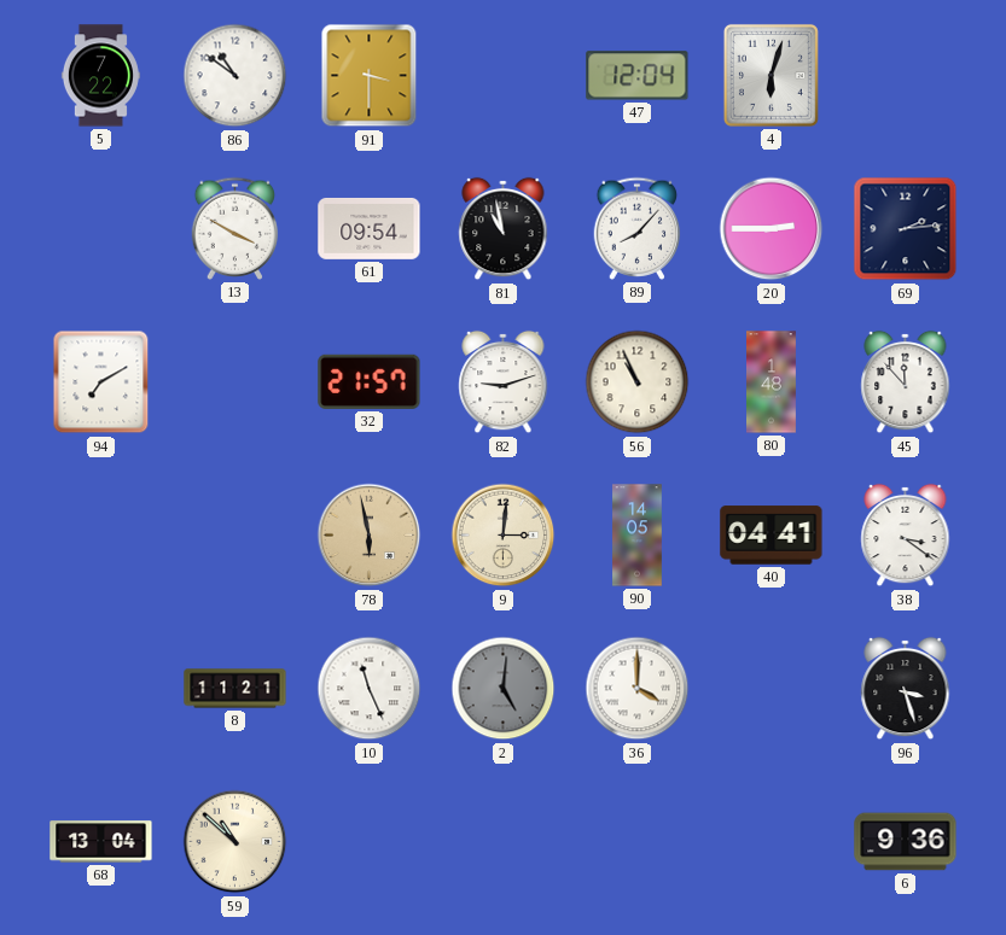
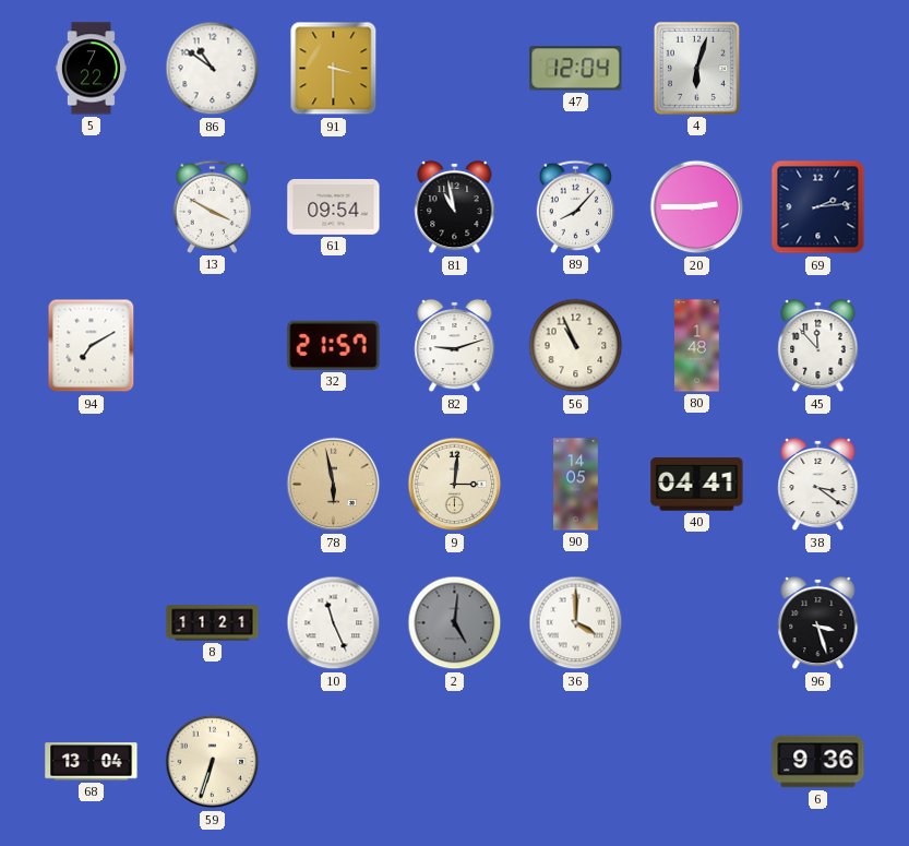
59: 10:52 -> 6:33 (213, 762)
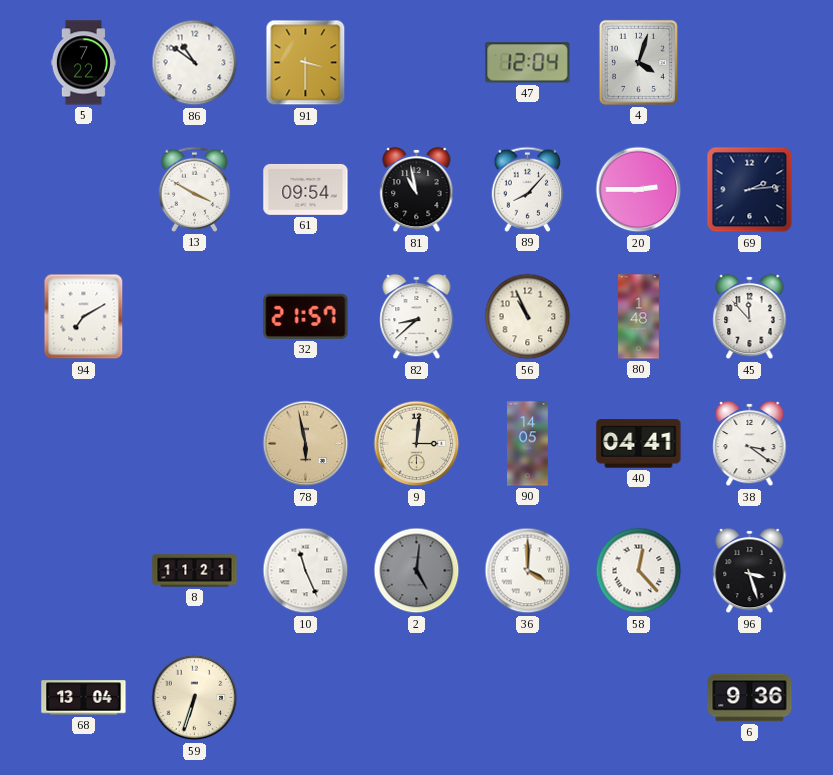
4: 6:03 -> 4:03 (638, 62)
82: 9:12 -> 8:38 (417, 317)
58: none -> 12:23 (639, 571)
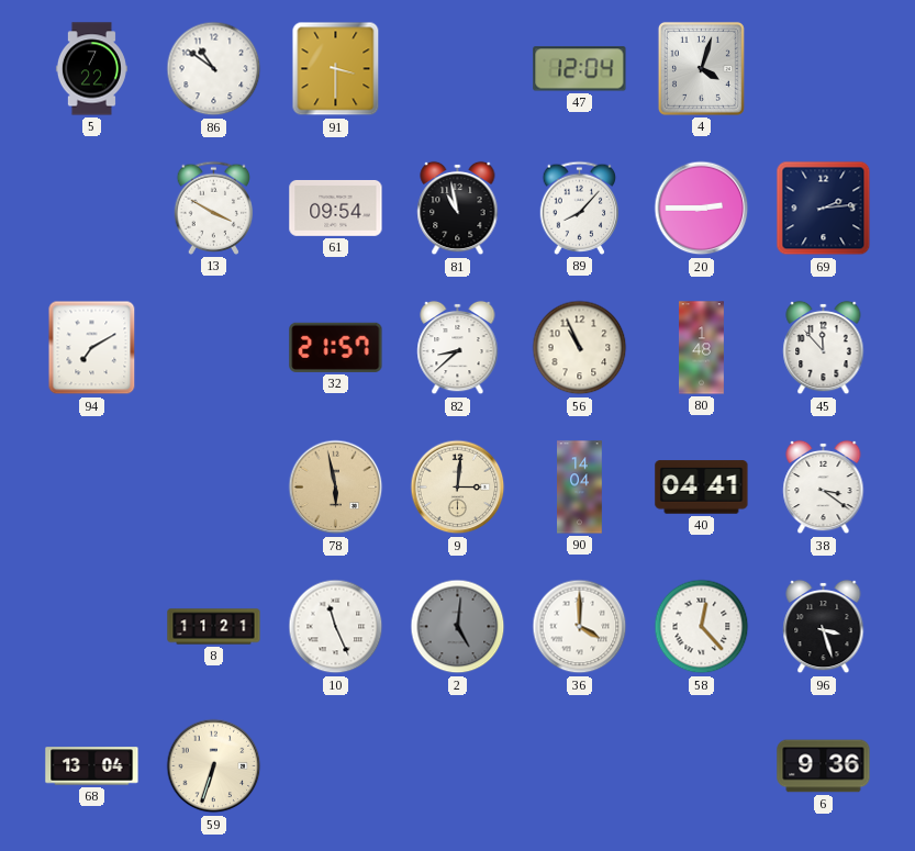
90: 14:05 -> 14:04 (580, 488)
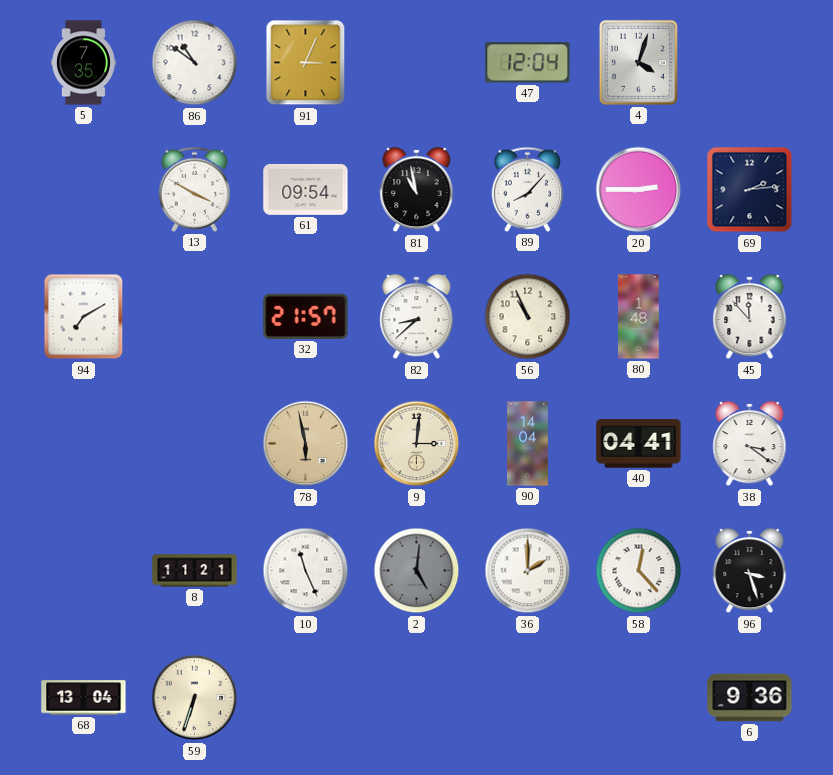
5: 7:22 -> 7:35 (83, 63)
91: 3:30 -> 3:04 (306, 63)
36: 4:00 -> 2:00 (528, 571)
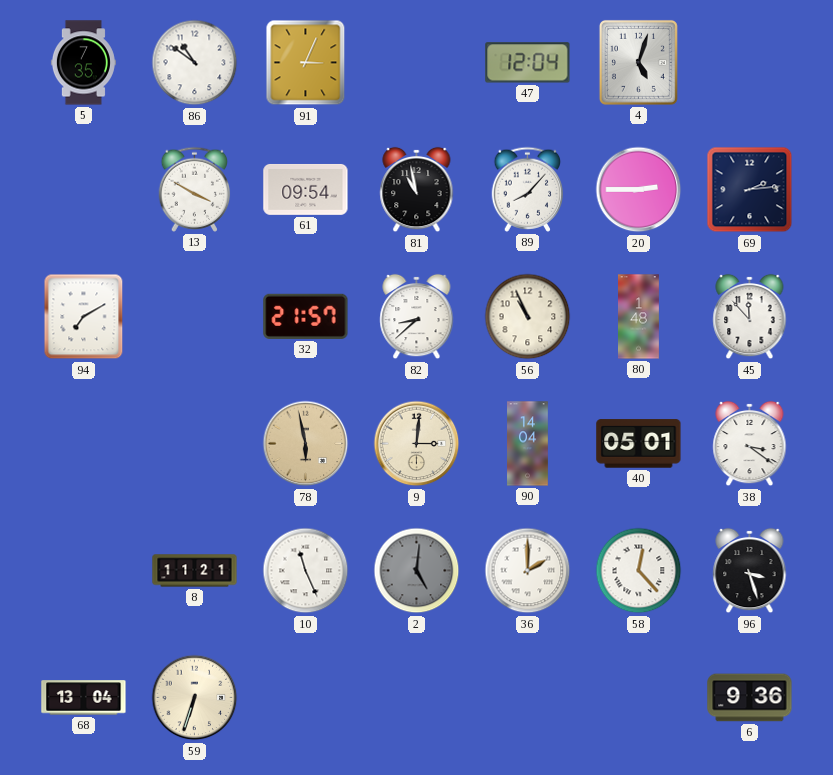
4: 4:03 -> 5:03 (638, 62)
40: 04:41 -> 05:01 (639, 444)
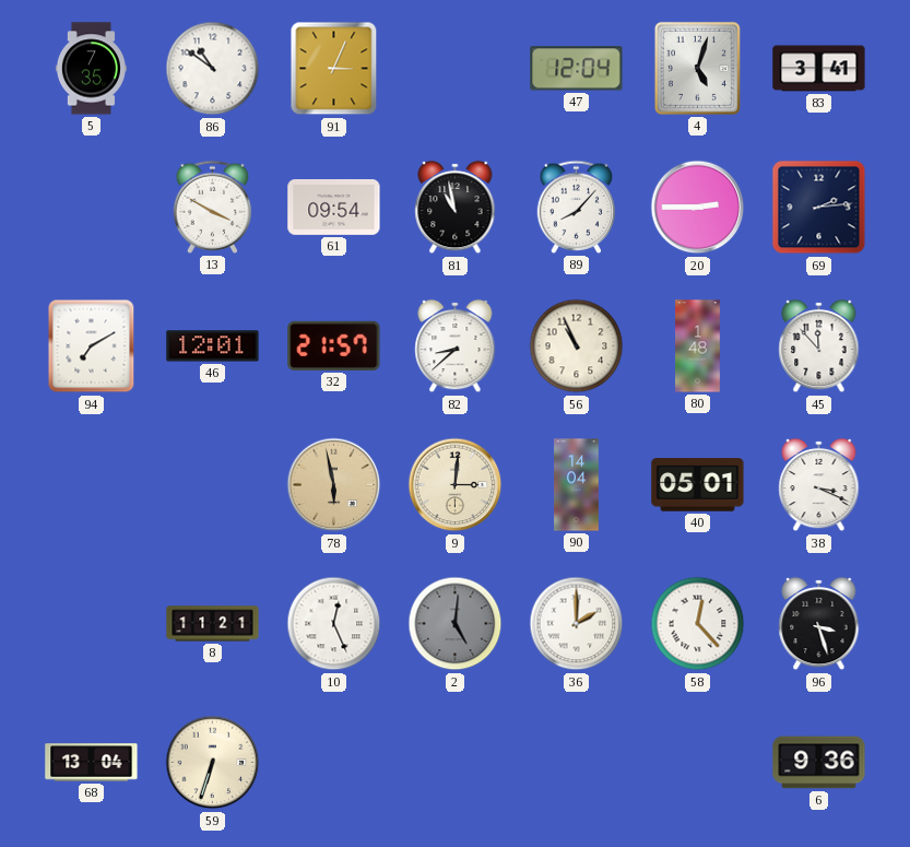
83: none -> 3:41 (819, 69)
46: none -> 12:01 (213, 346)
38: 3:21 -> 3:19 (819, 485)
10: 11:26 -> 12:26 (334, 624)
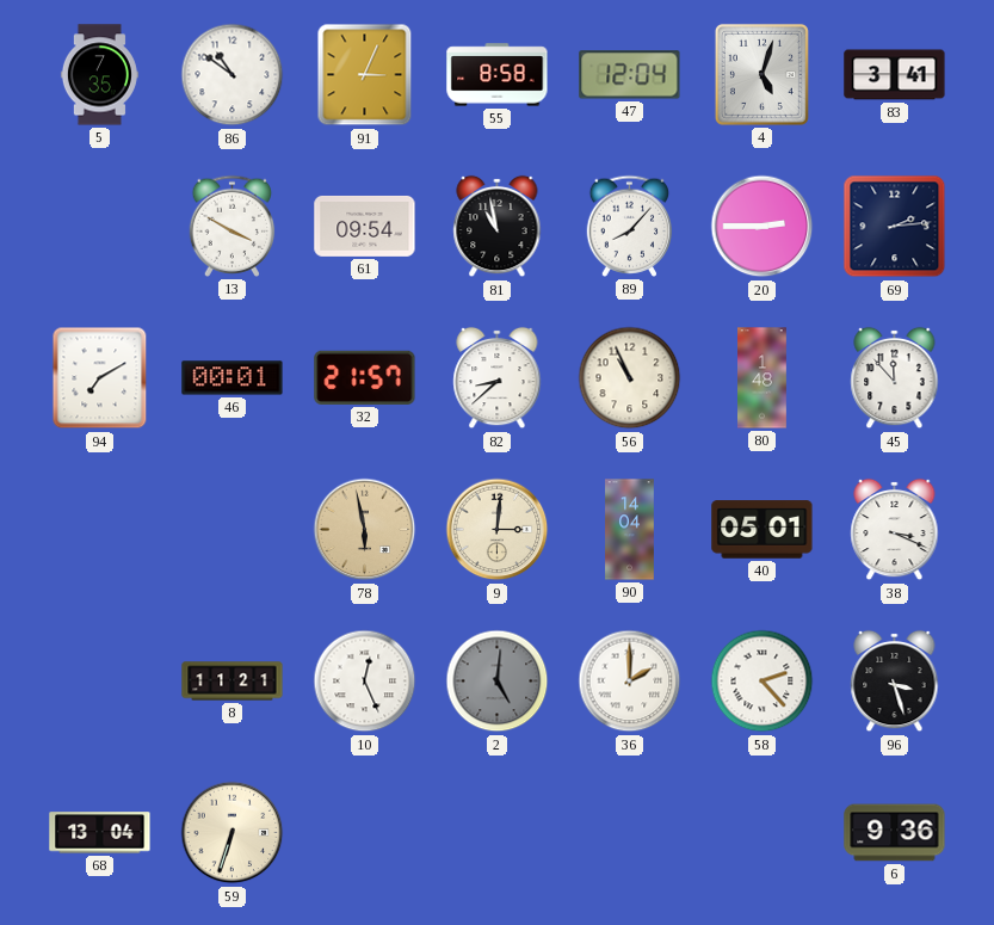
55: none -> 8:58 (498, 75)
46: 12:01 -> 00:01 (233, 378)
58: 12:23 -> 2:23 (763, 682)
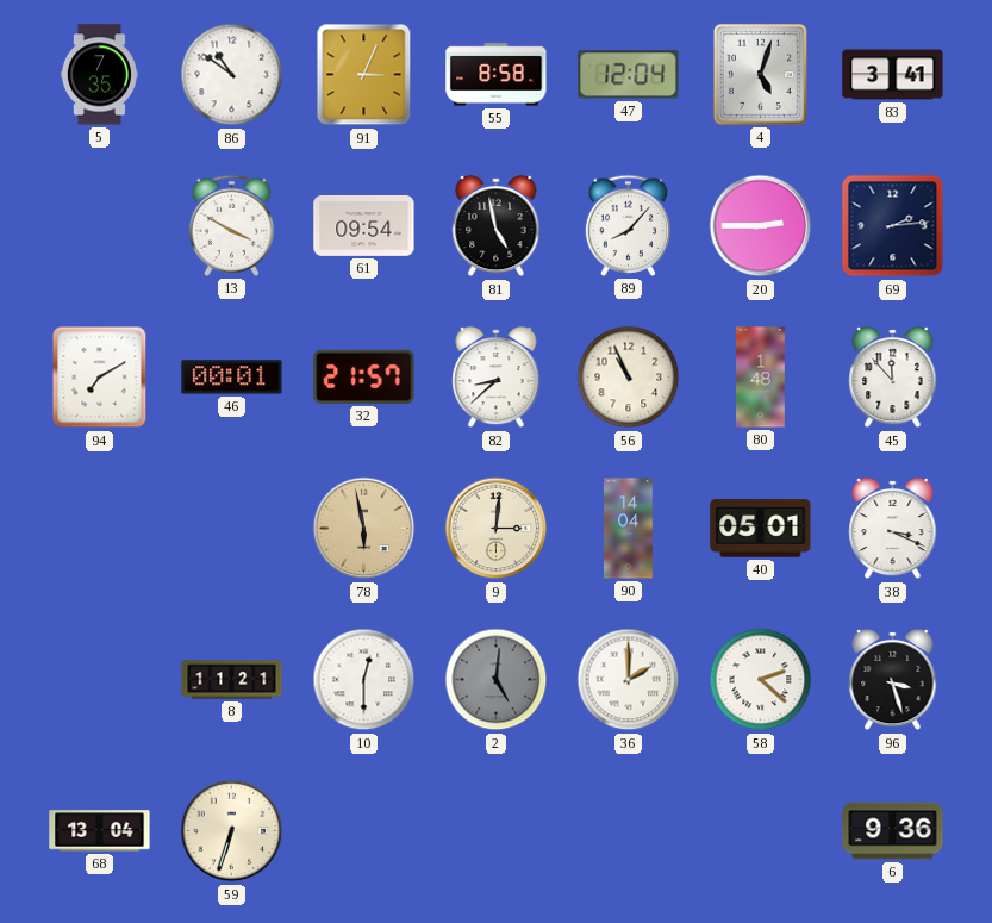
81: 10:58 -> 4:58 (497, 226)
10: 12:26 -> 12:30 (364, 680)
58: 2:23 -> 2:22 (761, 680)
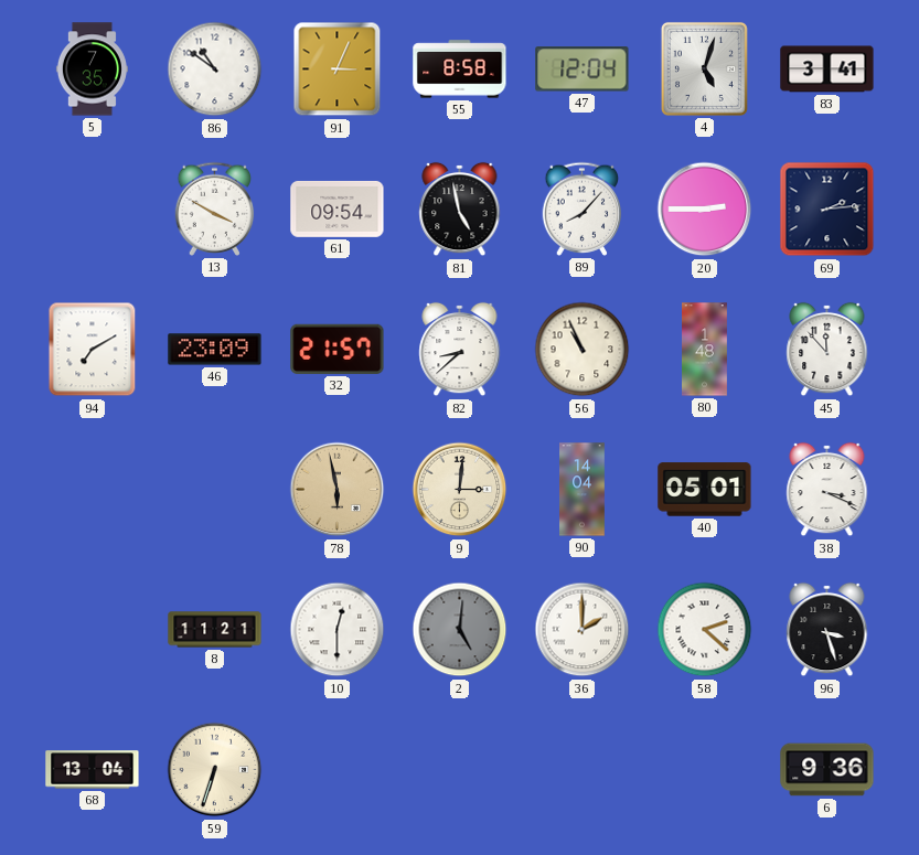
46: 00:01 -> 23:09 (215, 350)
